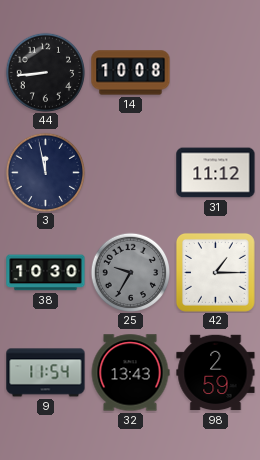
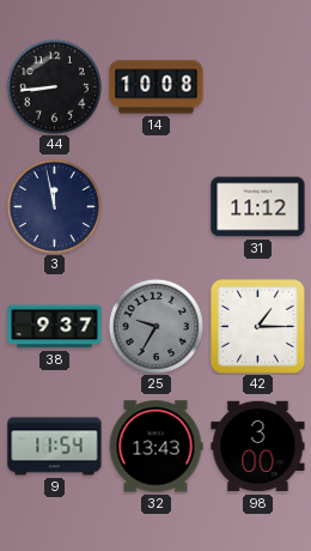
38: 10:30 -> 9:37 (55, 327)
98: 2:59 -> 3:00 (258, 447)
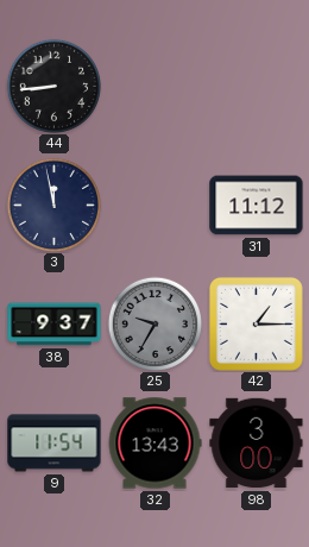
14: 10:08 -> none (157, 87)
